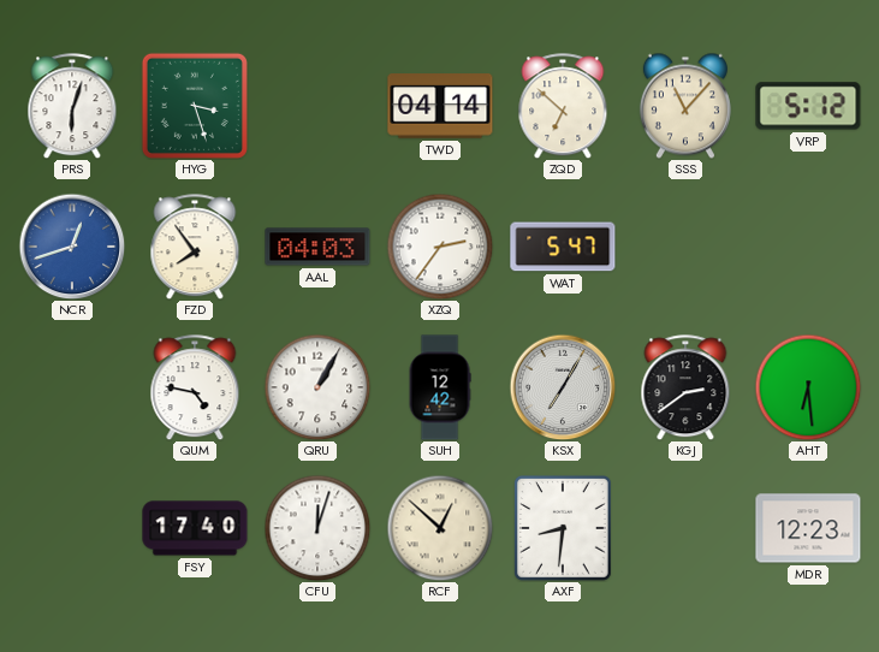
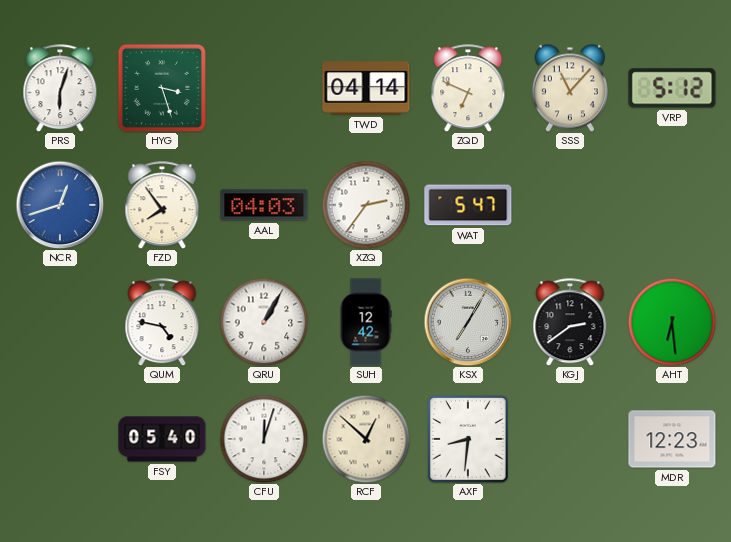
ZQD: 6:52 -> 6:49 (468, 88)
FSY: 17:40 -> 05:40 (162, 439)
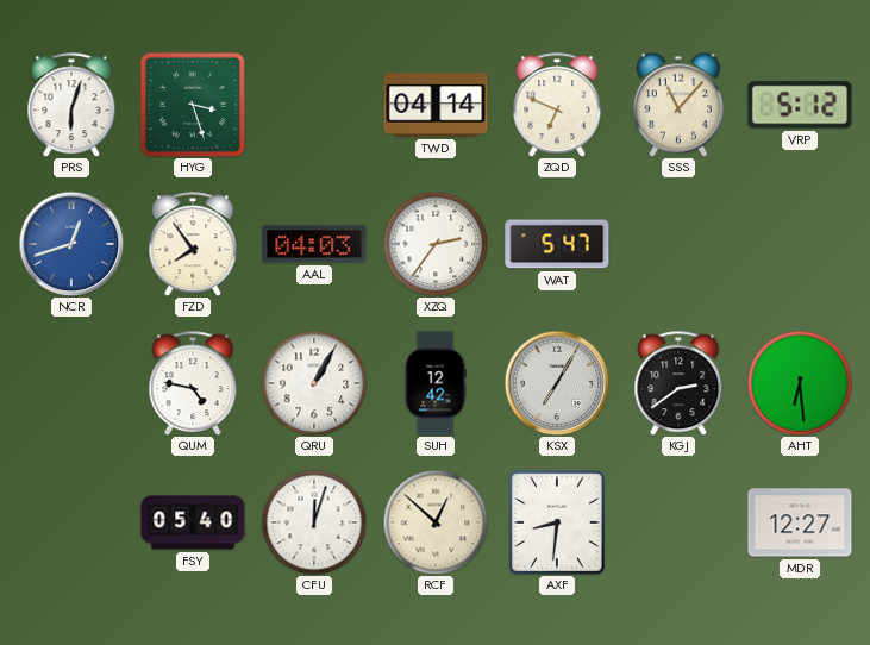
MDR: 12:23 -> 12:27 (800, 522)
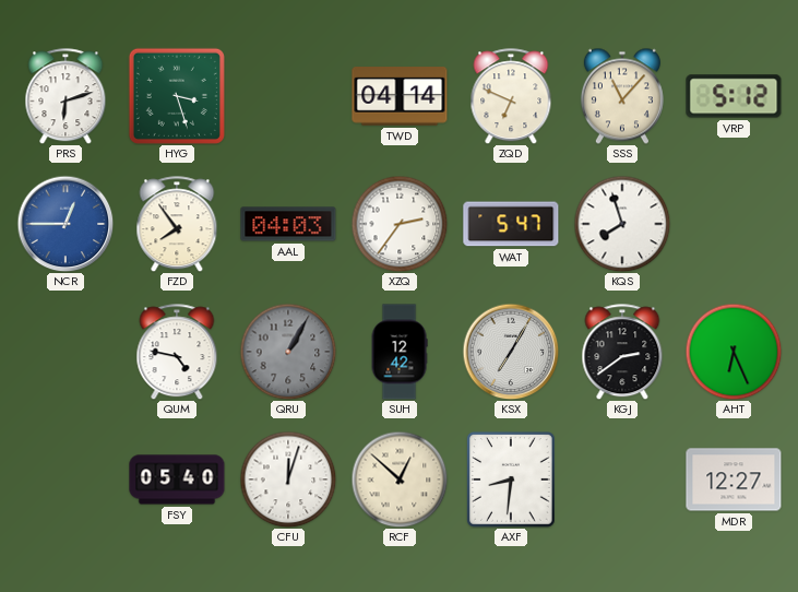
PRS: 6:03 -> 6:12 (65, 96)
NCR: 12:42 -> 12:45 (65, 224)
KQS: none -> 7:57 (622, 224)
QRU dial: white -> grey (288, 352)
AHT: 6:29 -> 6:26 (734, 352)
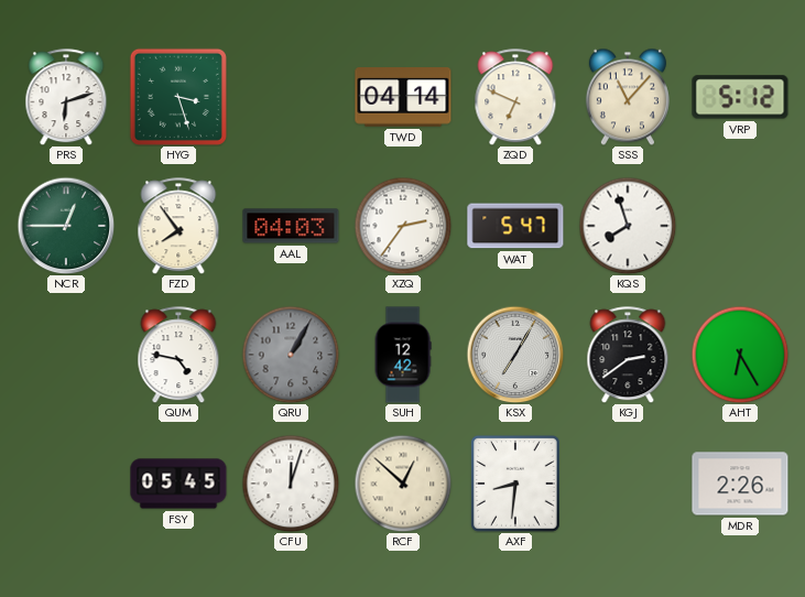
NCR dial: blue -> green (66, 226)
AHT: 6:26 -> 6:25 (740, 355)
FSY: 05:40 -> 05:45 (178, 484)
MDR: 12:27 -> 2:26 (740, 484)
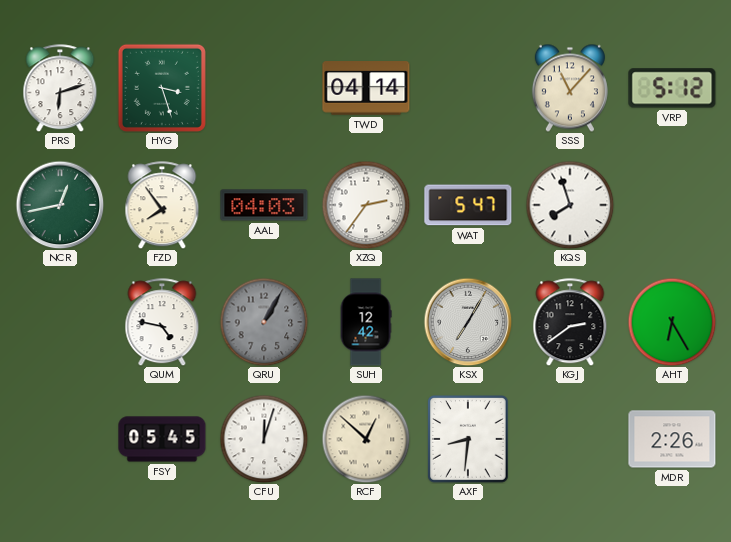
ZQD: 6:49 -> none (515, 97)
NCR: 12:45 -> 12:43 (60, 205)
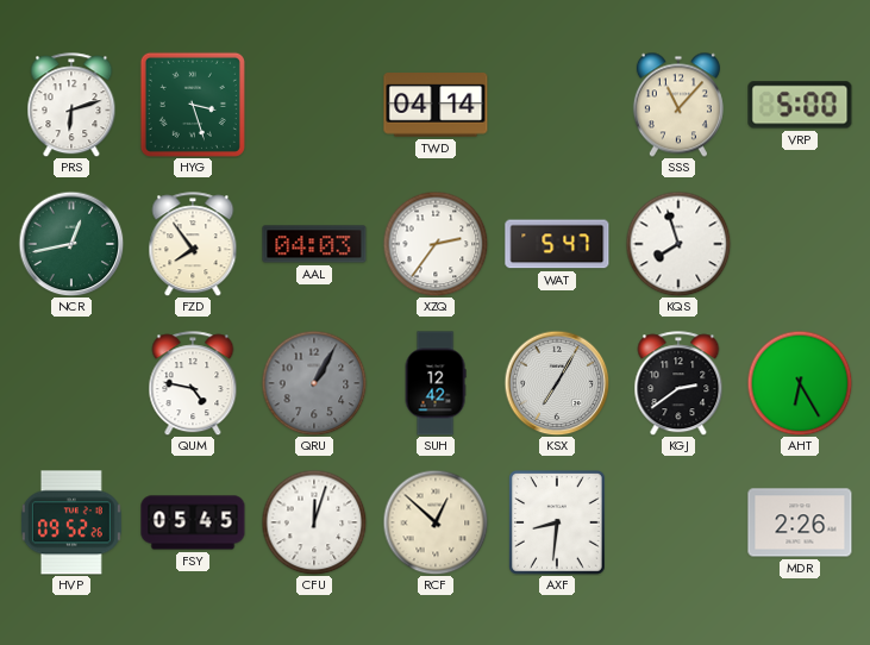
VRP: 5:12 -> 5:00 (800, 105)
HVP: none -> 09:52 (71, 522)
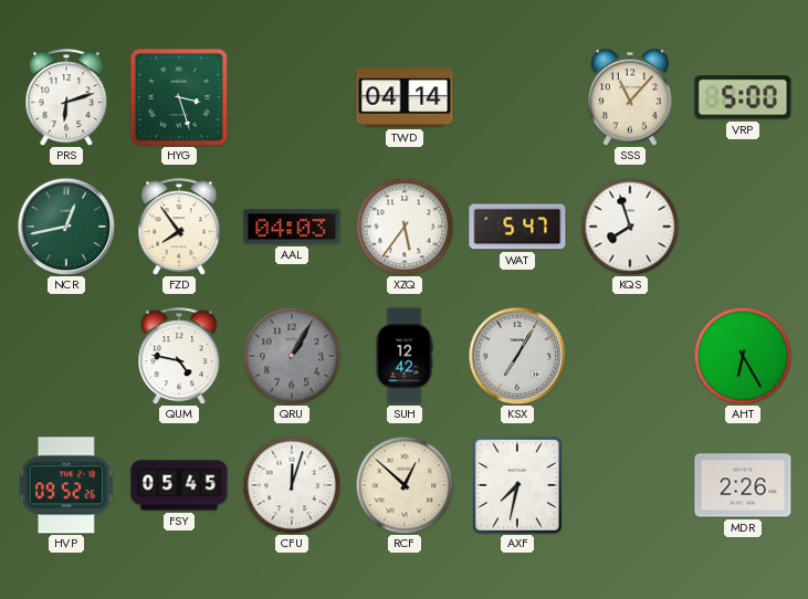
XZQ: 2:36 -> 5:36 (405, 227)
KGJ: 2:39 -> none (678, 383)
AXF: 8:31 -> 7:32 (518, 485)
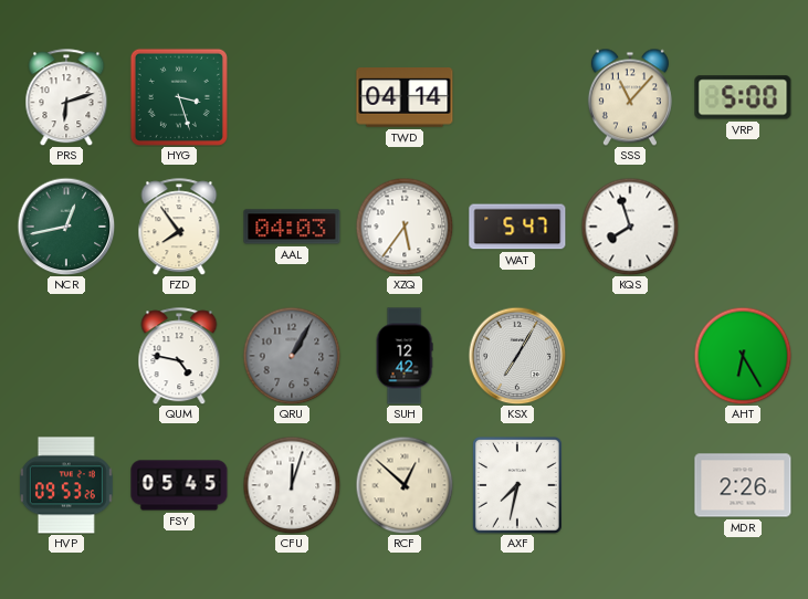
HVP: 09:52 -> 09:53 (66, 485)
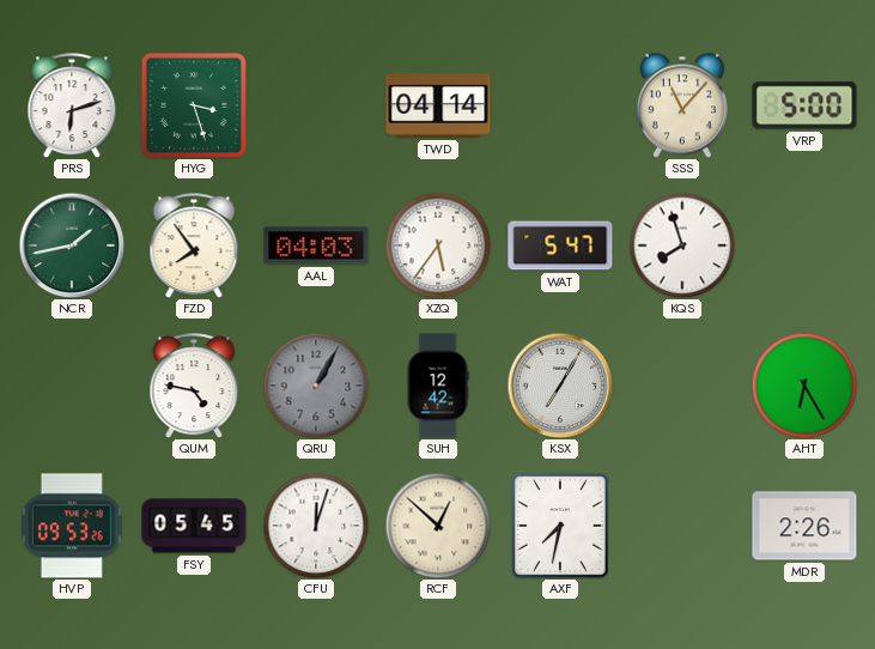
NCR: 12:43 -> 1:43 (72, 245)
